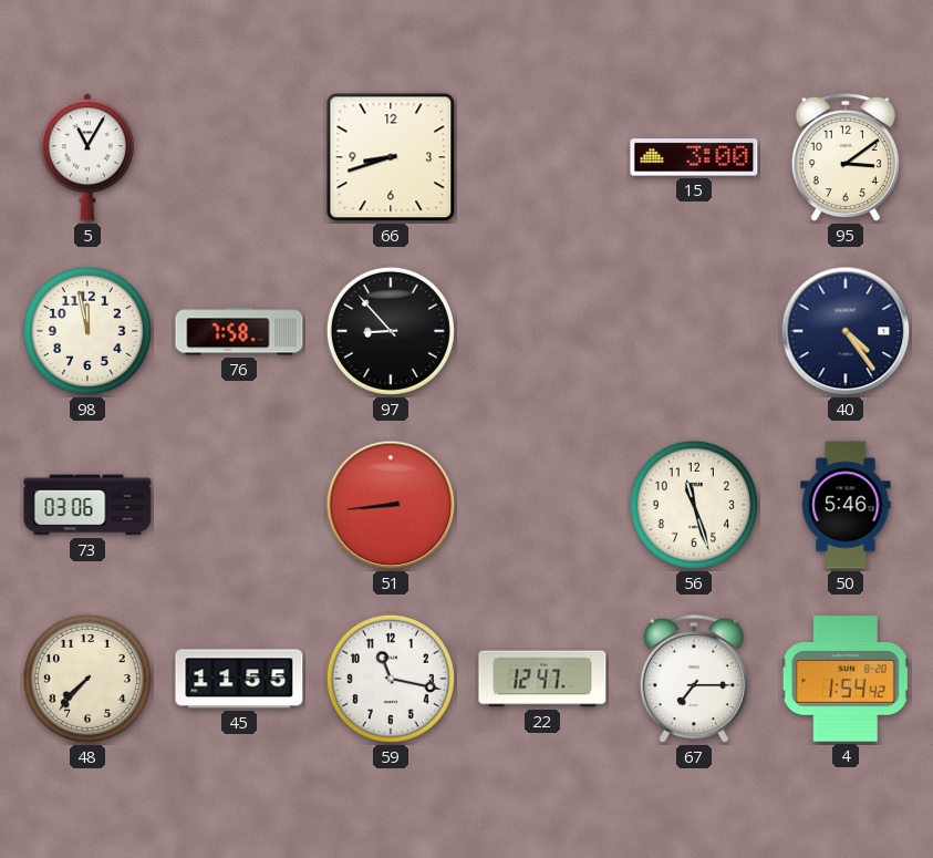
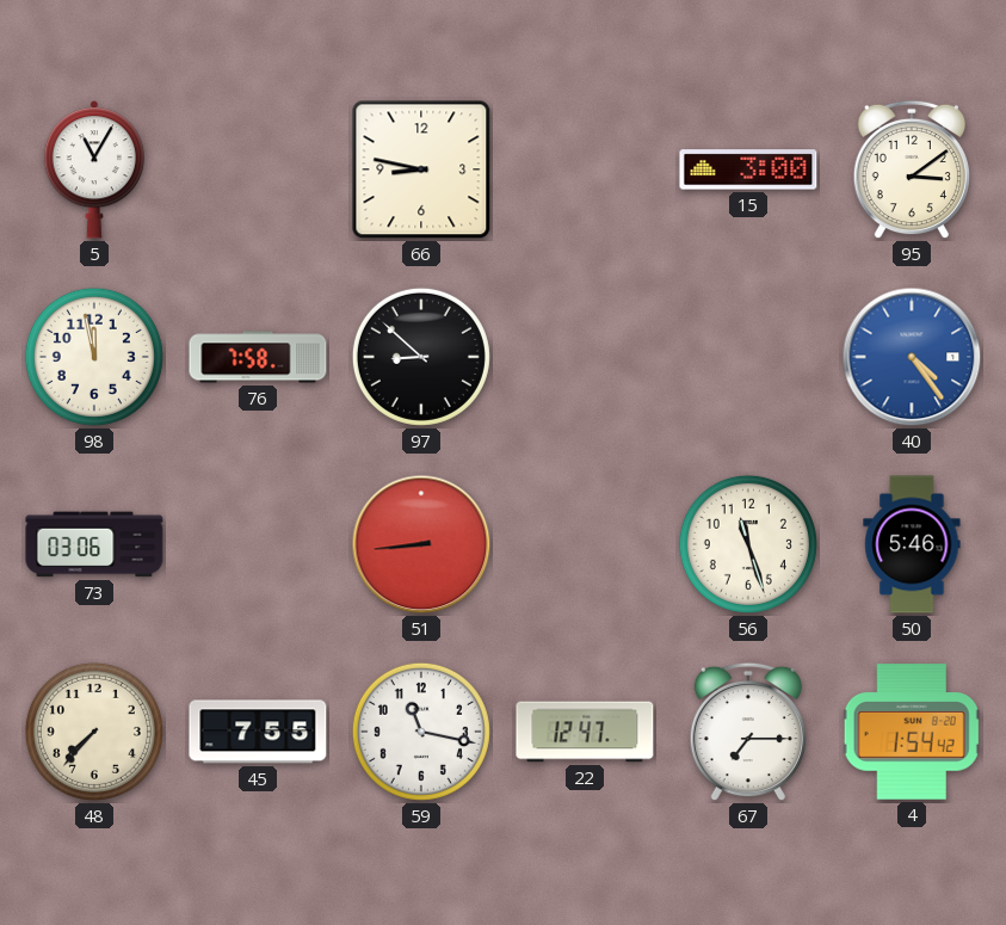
66: 8:42 -> 8:47 (421, 169)
97: 8:53 -> 8:52 (421, 357)
40 dial: navy -> blue (912, 357)
45: 11:55 -> 7:55 (258, 732)
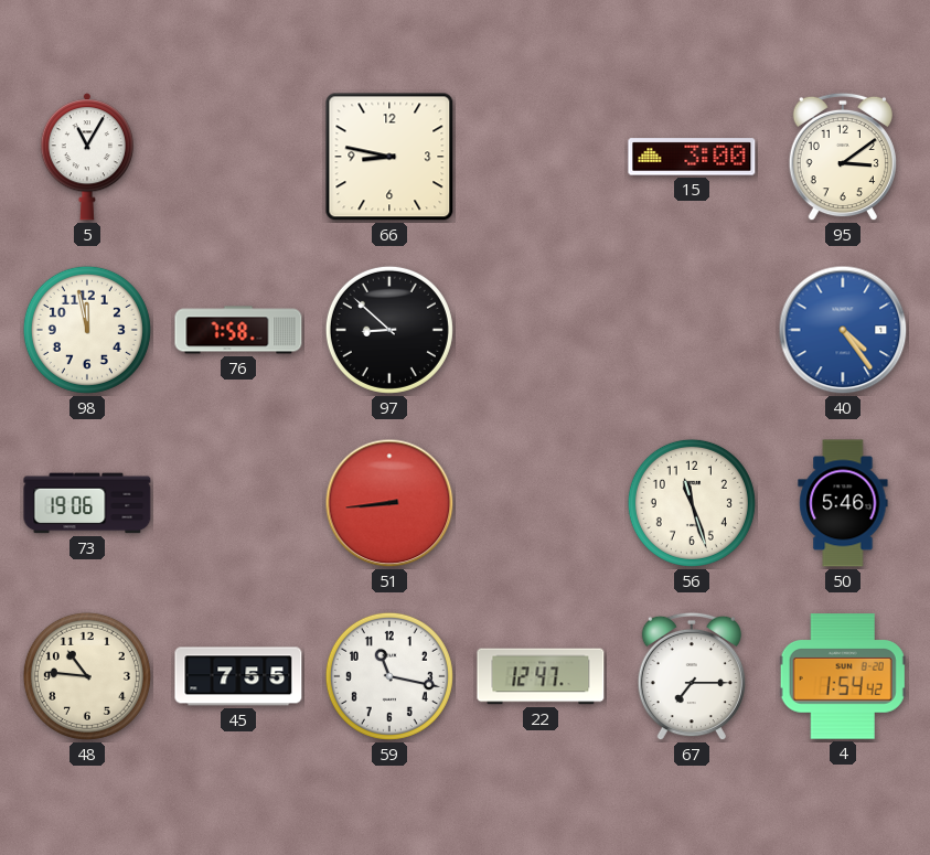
73: 03:06 -> 19:06 (87, 503)
48: 7:37 -> 10:46 (87, 676)
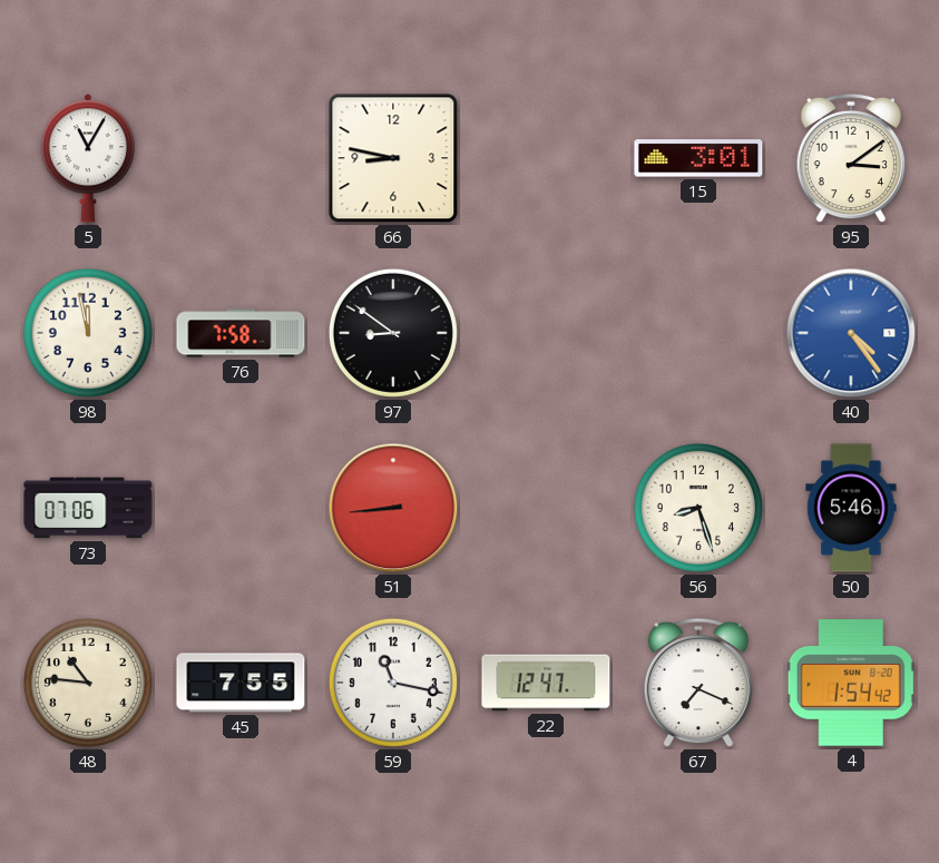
15: 3:00 -> 3:01 (698, 158)
97: 8:52 -> 8:51 (393, 333)
73: 19:06 -> 07:06 (88, 508)
56: 11:27 -> 8:27 (698, 508)
67: 7:15 -> 7:19 (698, 683)
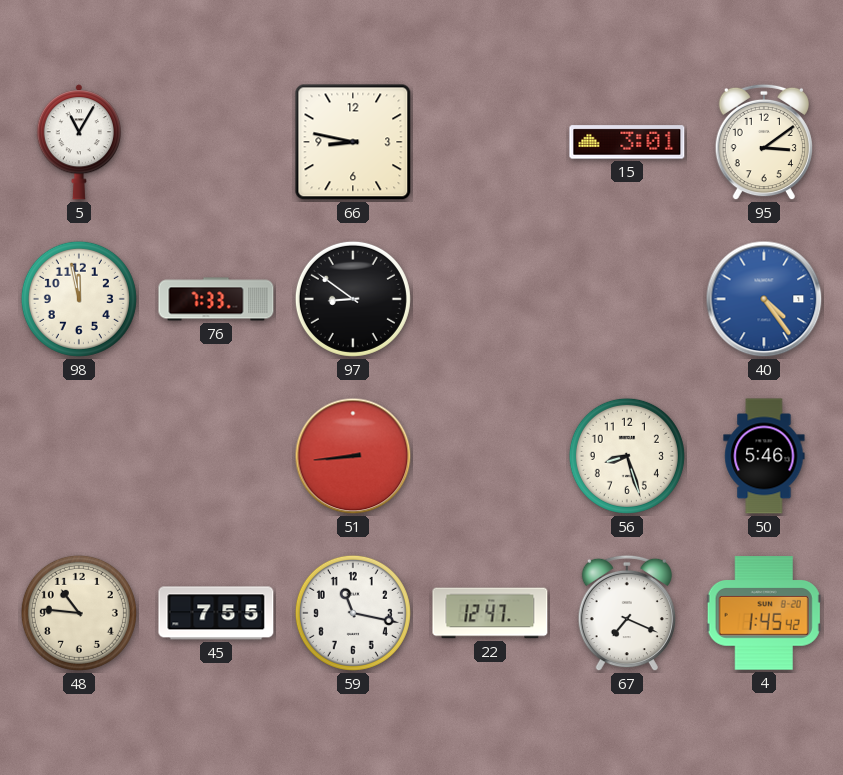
76: 7:58 -> 7:33 (216, 299)
73: 07:06 -> none (88, 508)
4: 1:54 -> 1:45 (764, 613)
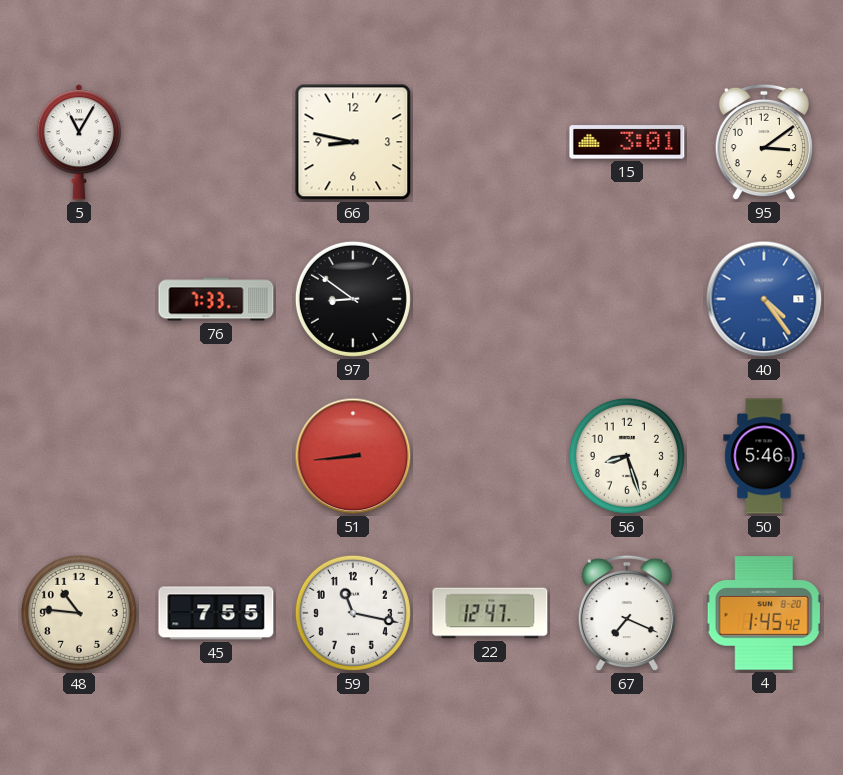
98: 11:58 -> none (79, 299)
